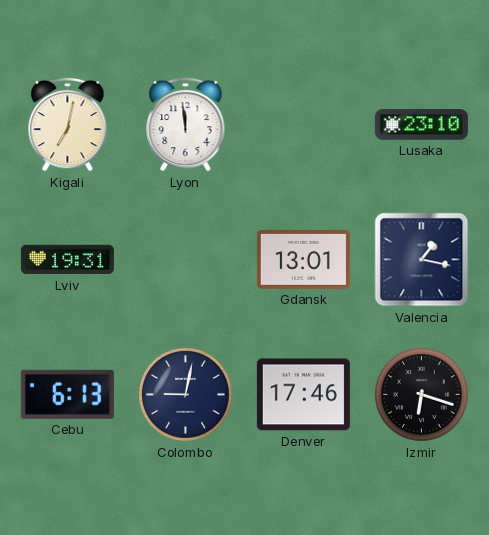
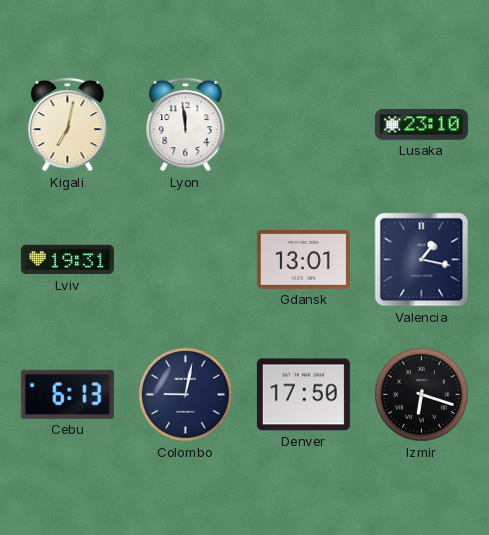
Denver: 17:46 -> 17:50 (303, 395)
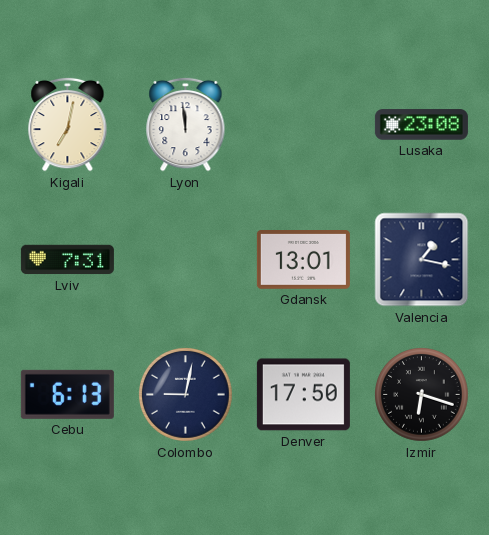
Lusaka: 23:10 -> 23:08 (421, 125)
Lviv: 19:31 -> 7:31 (67, 260)
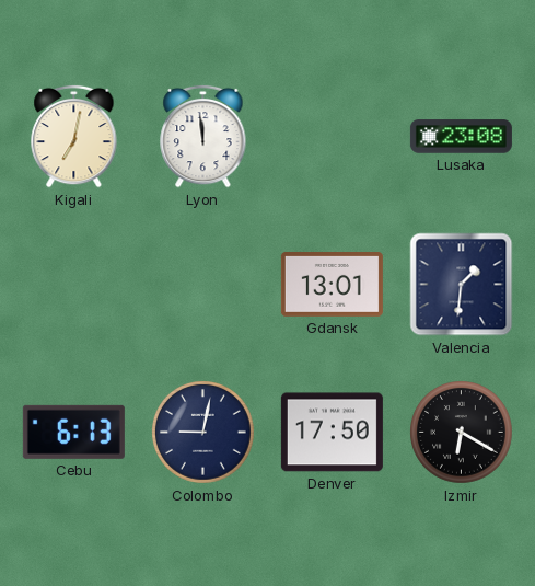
Lviv: 7:31 -> none (67, 260)
Valencia: 1:17 -> 1:31 (462, 285)
Izmir: 6:18 -> 6:20 (462, 433)
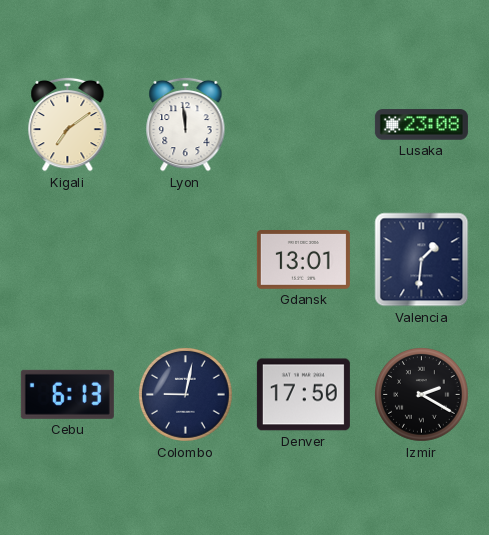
Kigali: 7:02 -> 7:09 (68, 124)
Izmir: 6:20 -> 2:20 (422, 395)
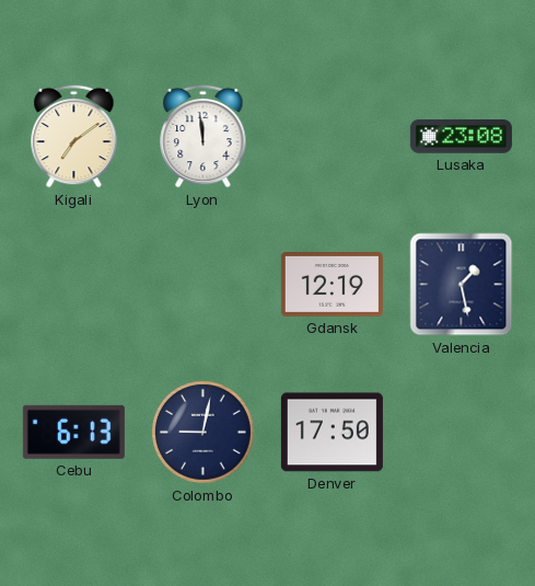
Gdansk: 13:01 -> 12:19 (332, 285)
Valencia: 1:31 -> 1:28 (462, 285)
Izmir: 2:20 -> none (422, 395)
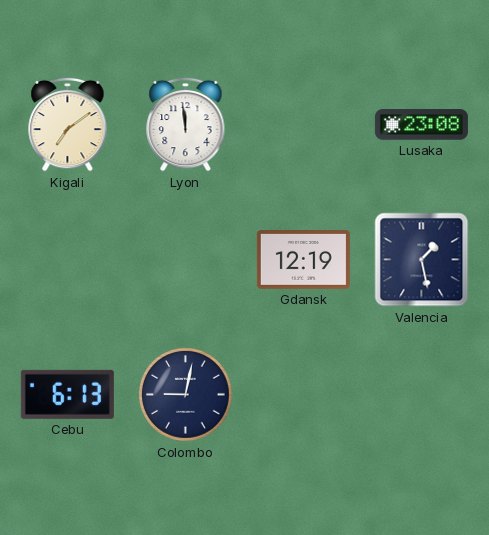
Denver: 17:50 -> none (332, 433)
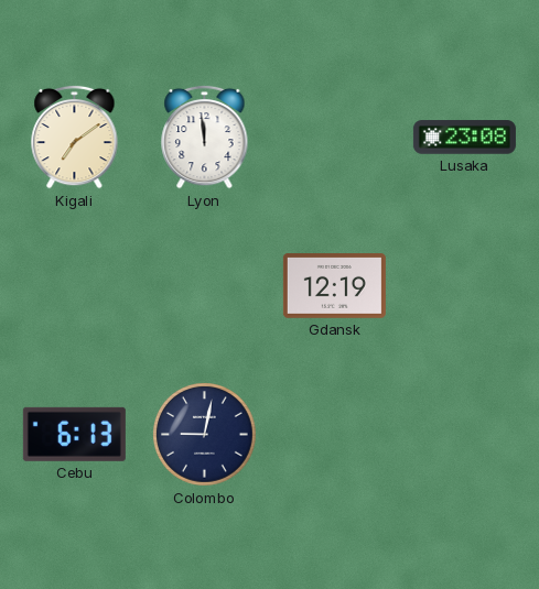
Valencia: 1:28 -> none (422, 260)
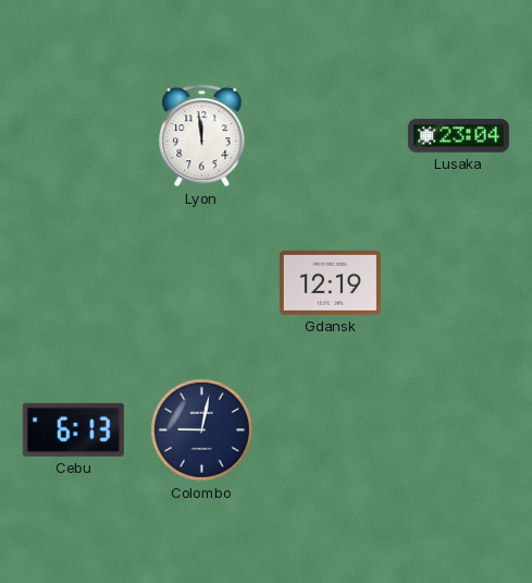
Kigali: 7:09 -> none (75, 137)
Lusaka: 23:08 -> 23:04 (458, 136)
